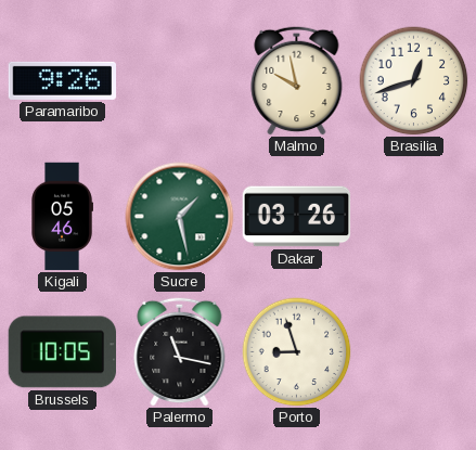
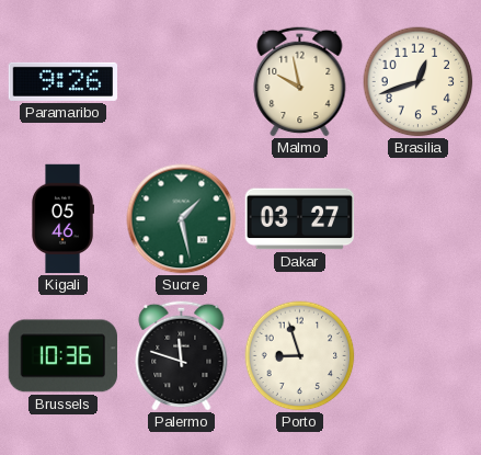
Dakar: 03:26 -> 03:27 (300, 219)
Brussels: 10:05 -> 10:36 (62, 356)
Palermo: 11:17 -> 11:48 (182, 355)
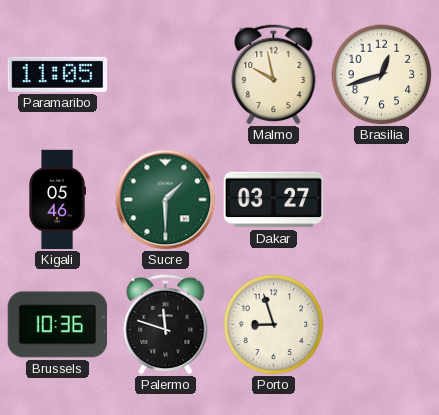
Paramaribo: 9:26 -> 11:05 (58, 74)
Sucre: 1:28 -> 1:30 (166, 200)
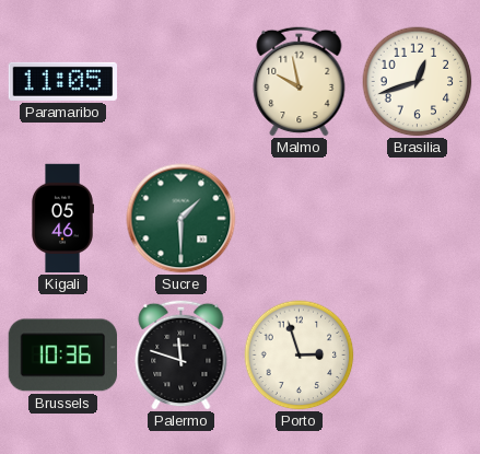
Dakar: 03:27 -> none (274, 200)
Porto: 8:57 -> 2:57 (300, 356)
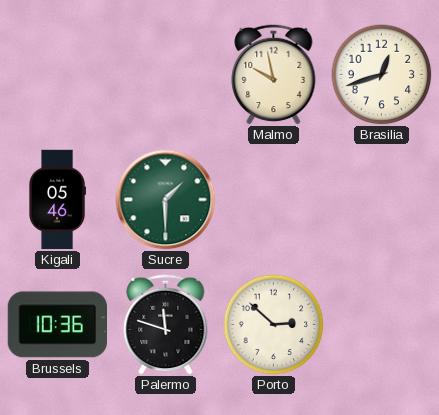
Paramaribo: 11:05 -> none (63, 81)
Porto: 2:57 -> 2:52 (274, 325)
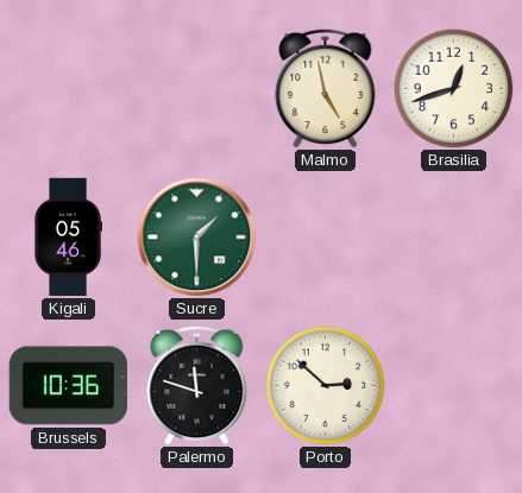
Malmo: 9:58 -> 4:58 (326, 88)
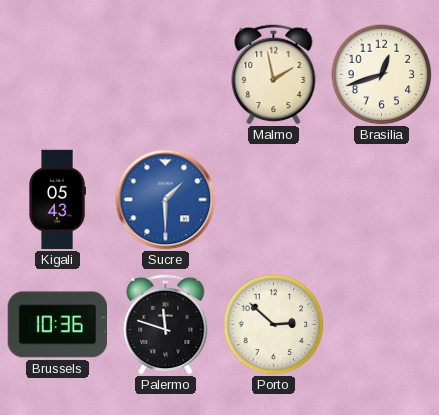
Malmo: 4:58 -> 1:58 (274, 74)
Kigali: 05:46 -> 05:43 (57, 200)
Sucre dial: green -> blue (166, 200)
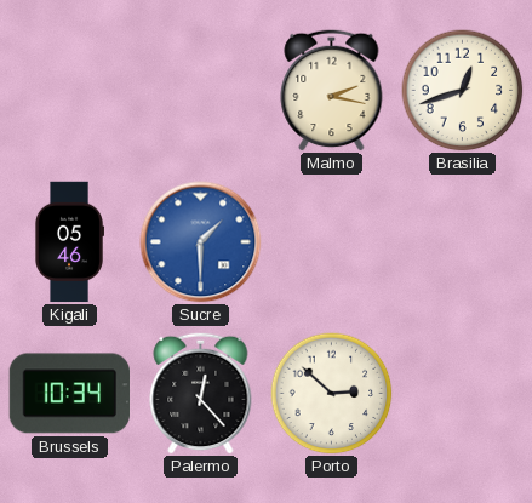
Malmo: 1:58 -> 2:17 (332, 90)
Kigali: 05:43 -> 05:46 (69, 242)
Brussels: 10:36 -> 10:34 (69, 394)
Palermo: 11:48 -> 12:23 (201, 393)
